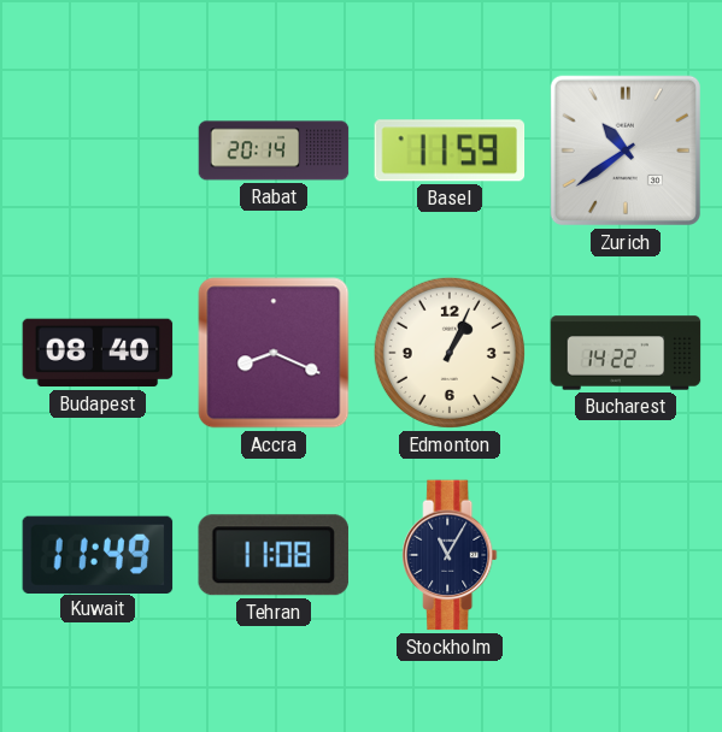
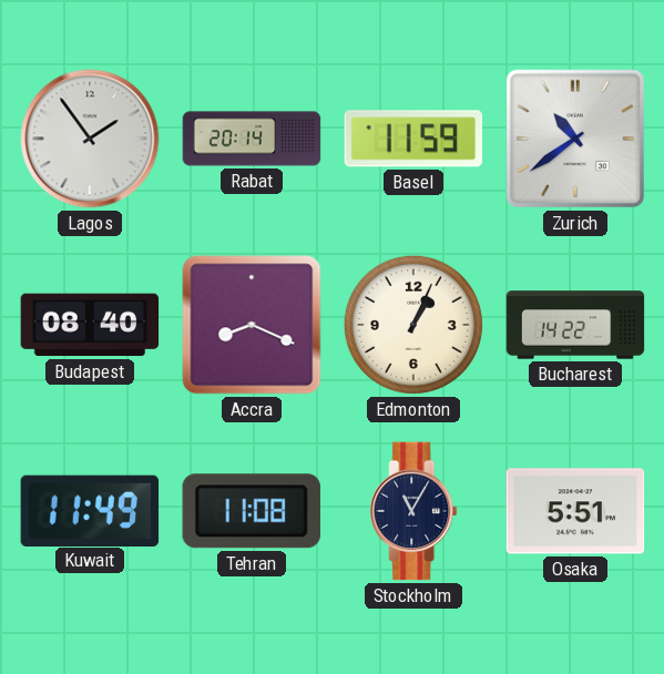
Lagos: none -> 1:54 (90, 139)
Osaka: none -> 5:51 (575, 511)
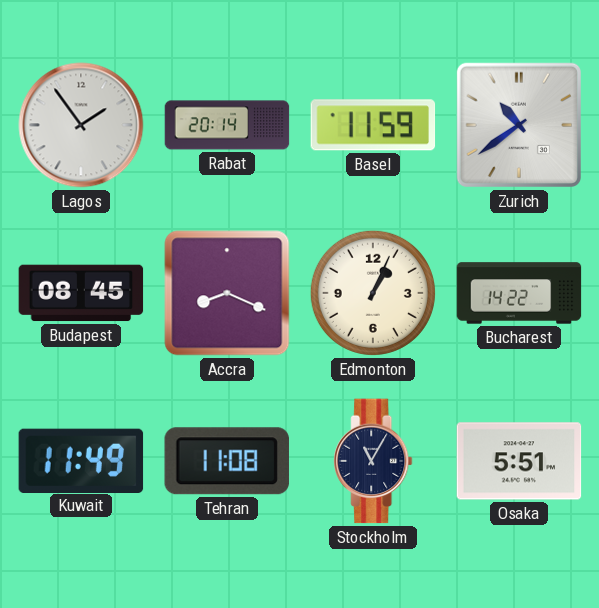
Budapest: 08:40 -> 08:45 (81, 293)
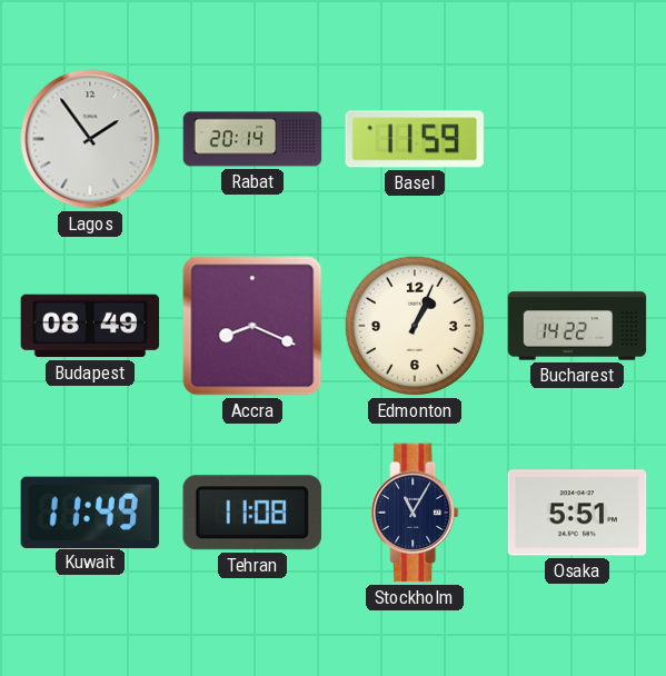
Zurich: 10:39 -> none (519, 125)
Budapest: 08:45 -> 08:49 (90, 326)
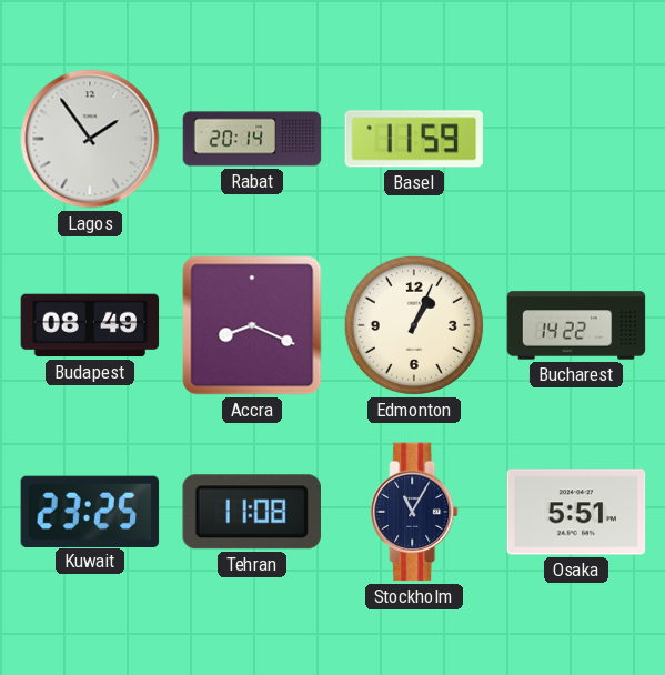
Kuwait: 11:49 -> 23:25 (90, 511)
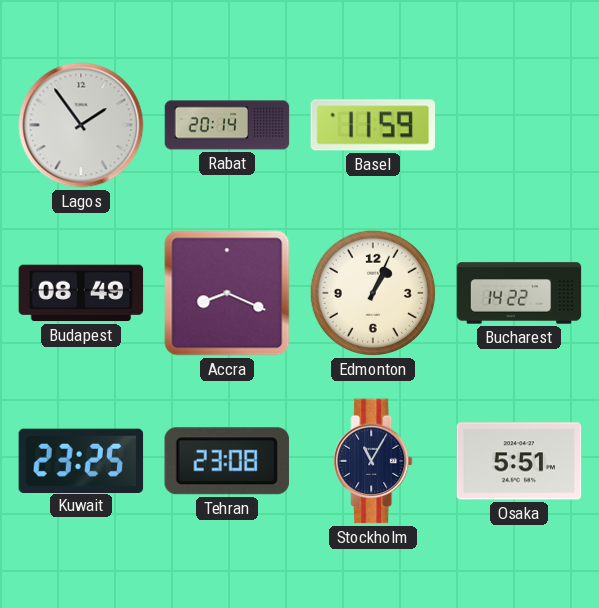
Tehran: 11:08 -> 23:08 (227, 461)
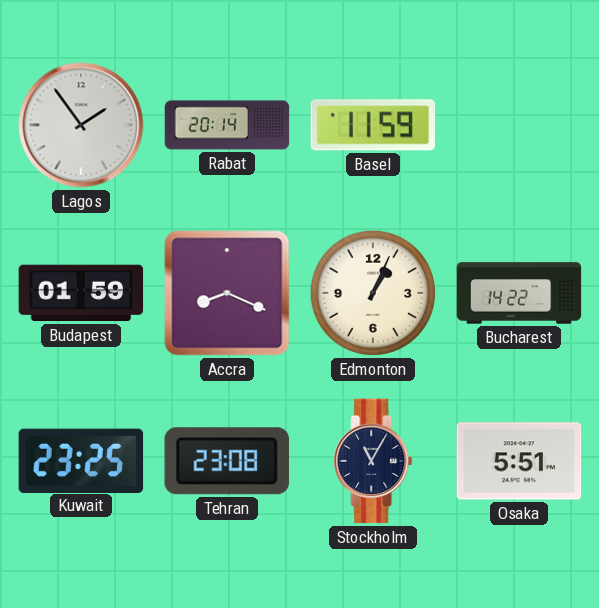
Budapest: 08:49 -> 01:59 (81, 293)
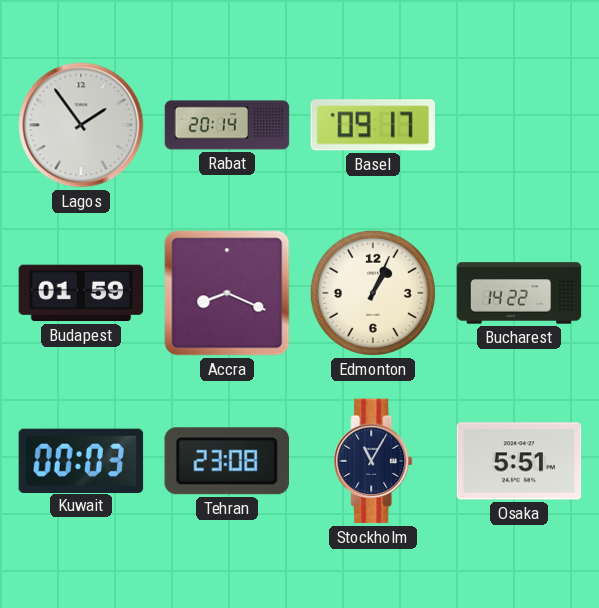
Basel: 11:59 -> 09:17 (373, 125)
Kuwait: 23:25 -> 00:03 (81, 460)
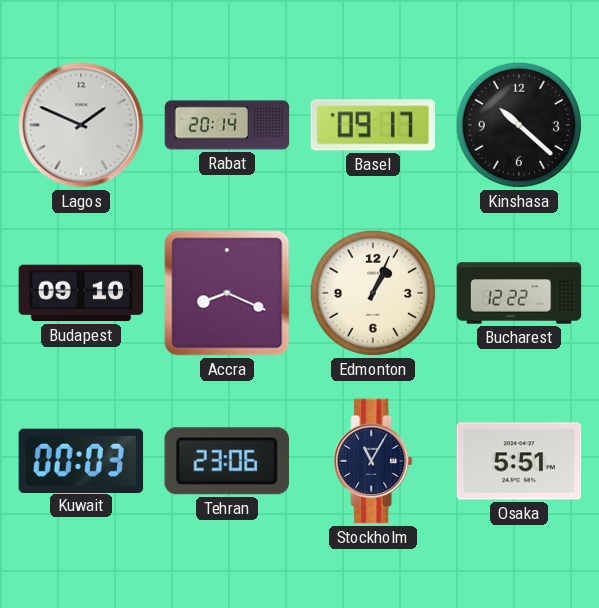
Lagos: 1:54 -> 1:49 (81, 125)
Kinshasa: none -> 10:22 (519, 125)
Budapest: 01:59 -> 09:10 (81, 293)
Bucharest: 14:22 -> 12:22 (519, 293)
Tehran: 23:08 -> 23:06 (227, 461)
